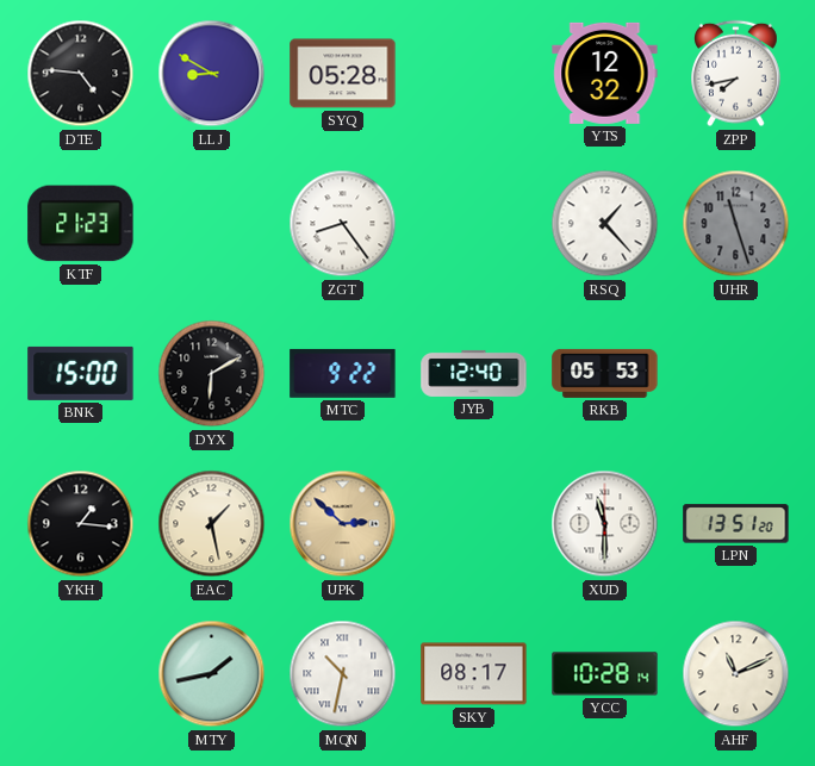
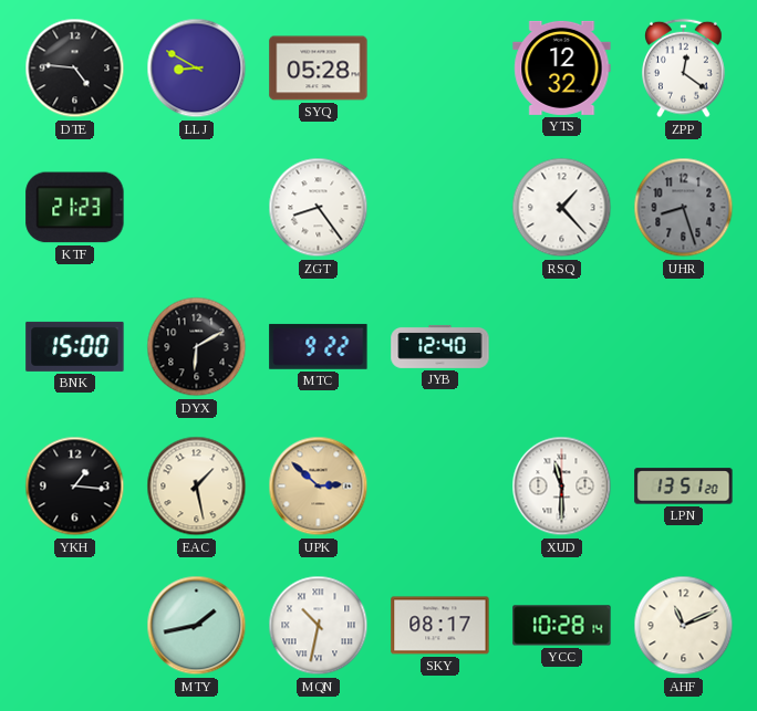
ZPP: 7:43 -> 12:21 (684, 69)
UHR: 11:27 -> 8:27 (684, 208)
RKB: 05:53 -> none (605, 373)
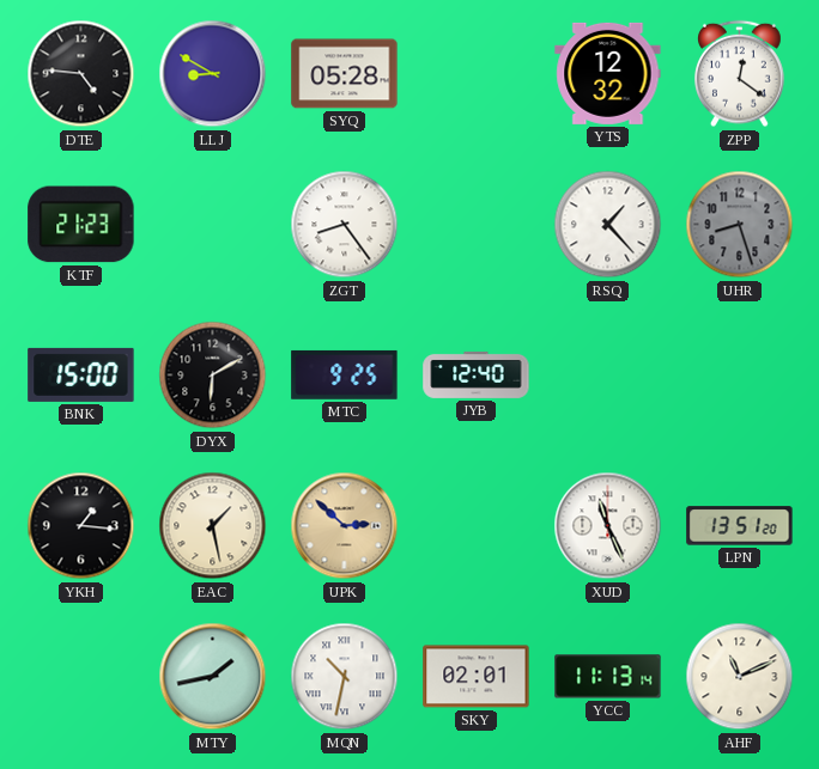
MTC: 9:22 -> 9:25 (345, 374)
XUD: 11:30 -> 11:26 (608, 526)
SKY: 08:17 -> 02:01 (477, 677)
YCC: 10:28 -> 11:13 (608, 677)
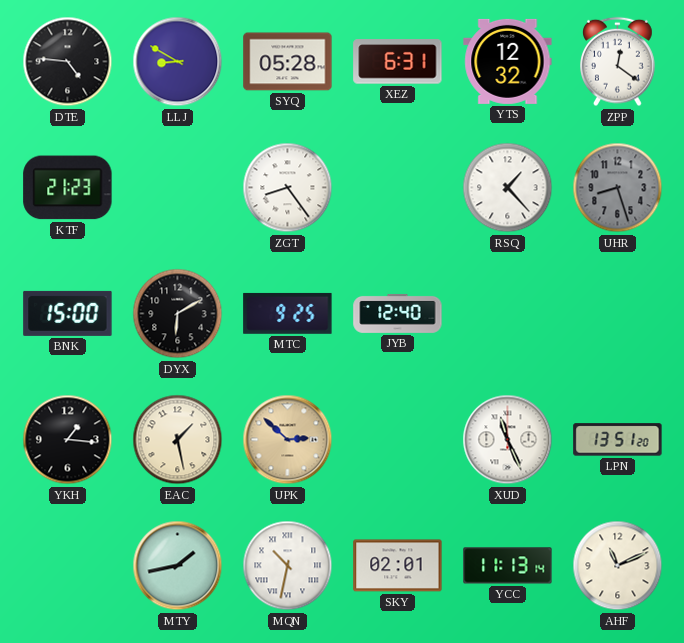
XEZ: none -> 6:31 (398, 62)
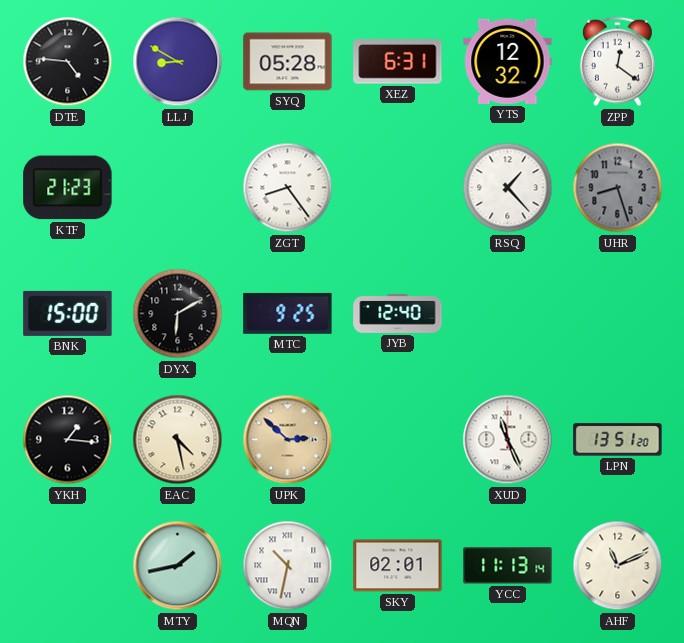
EAC: 1:28 -> 4:28 (178, 440)
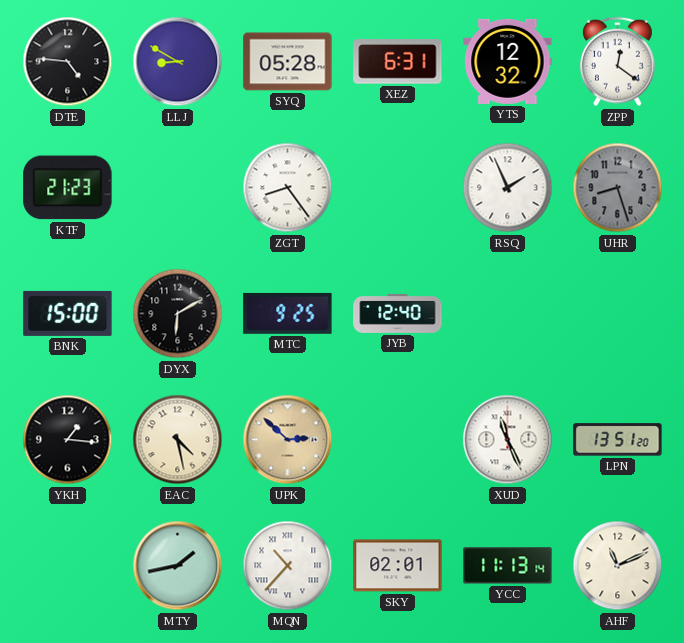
RSQ: 1:23 -> 1:56 (508, 188)
MQN: 10:32 -> 10:37 (288, 566)
